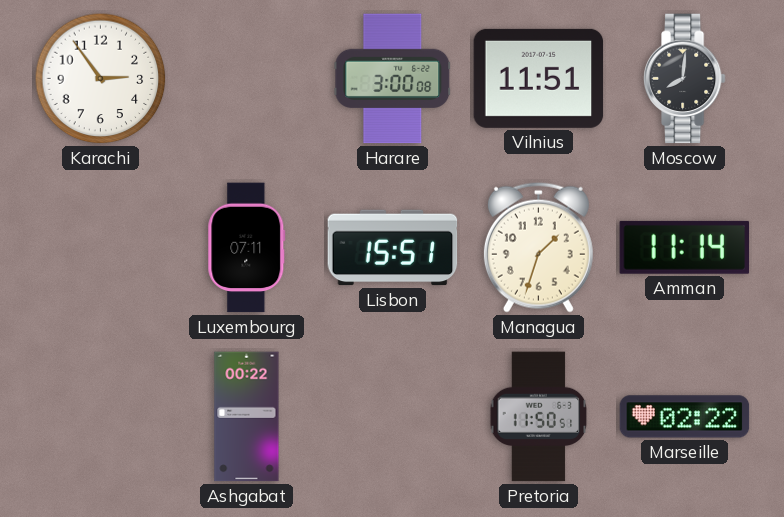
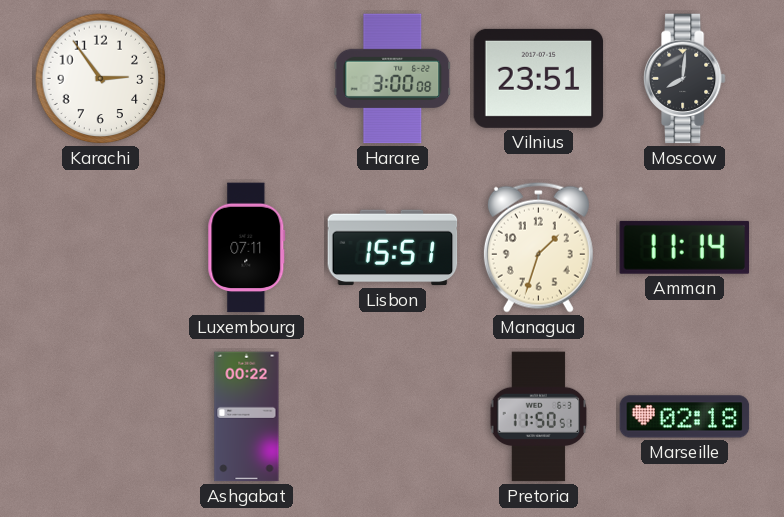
Vilnius: 11:51 -> 23:51 (539, 78)
Marseille: 02:22 -> 02:18 (685, 417)
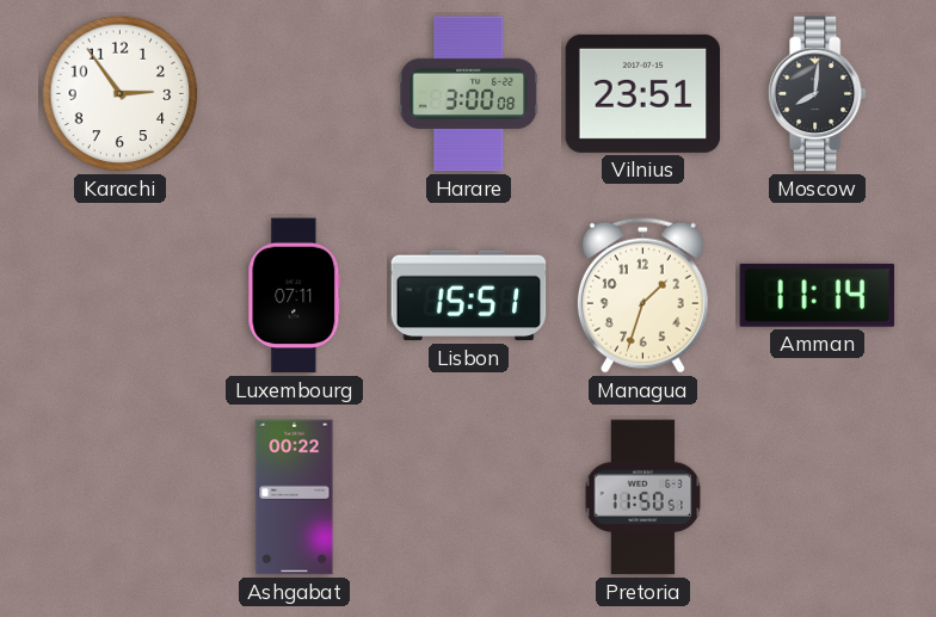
Marseille: 02:18 -> none (685, 417)
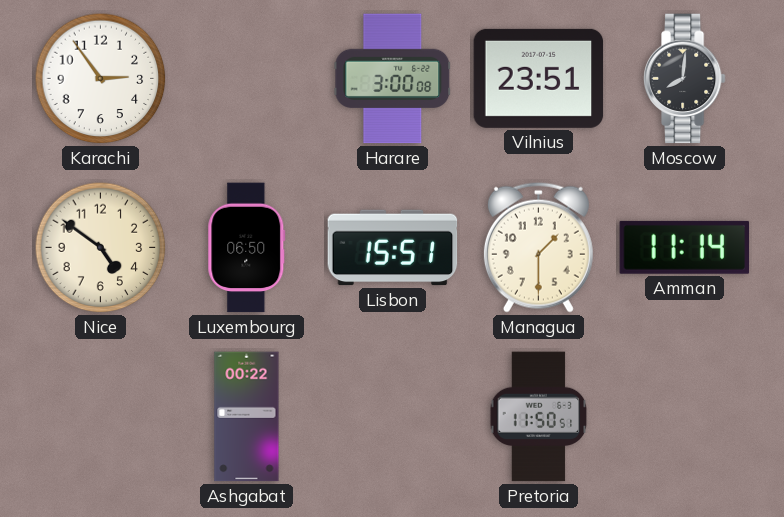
Nice: none -> 4:51 (101, 248)
Luxembourg: 07:11 -> 06:50 (247, 248)
Managua: 1:33 -> 1:30 (538, 247)
